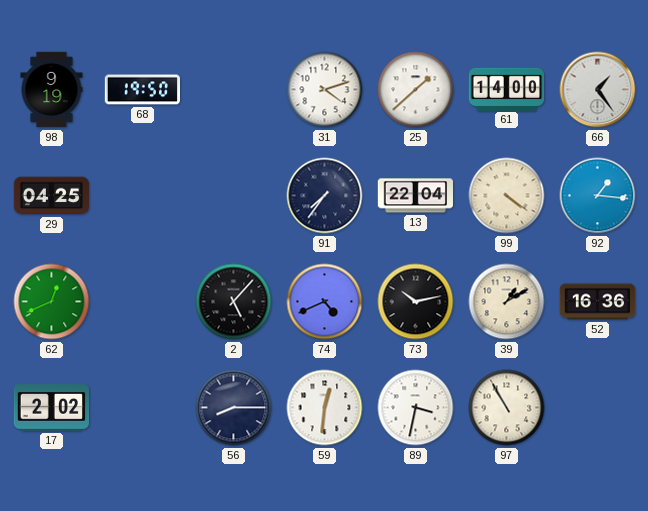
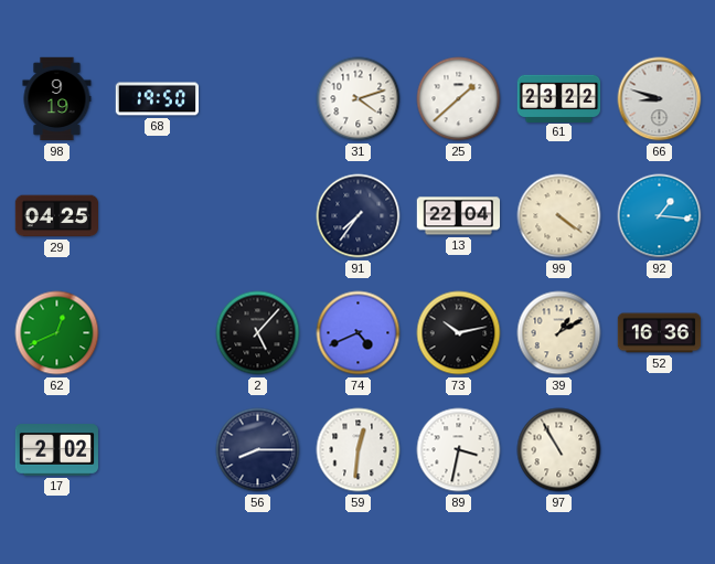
61: 14:00 -> 23:22 (559, 98)
66: 1:24 -> 8:48 (660, 99)
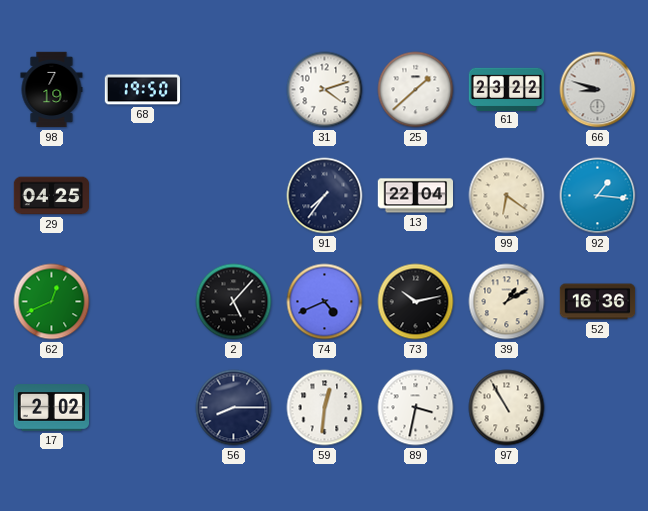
98: 9:19 -> 7:19 (52, 90)
99: 4:21 -> 6:21 (507, 196)
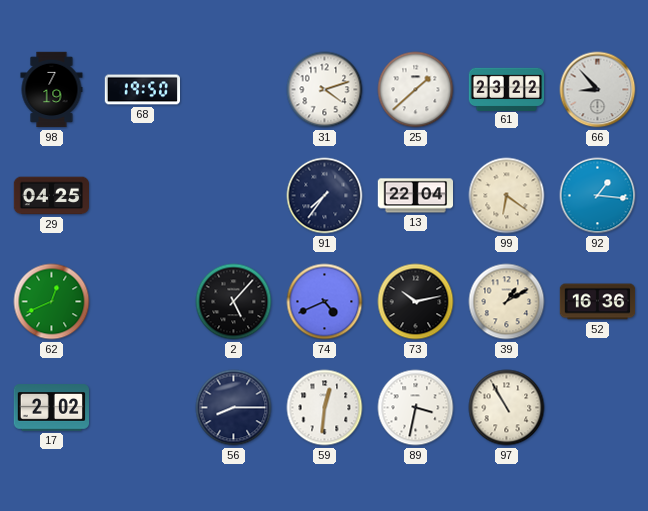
66: 8:48 -> 8:53 (598, 90)
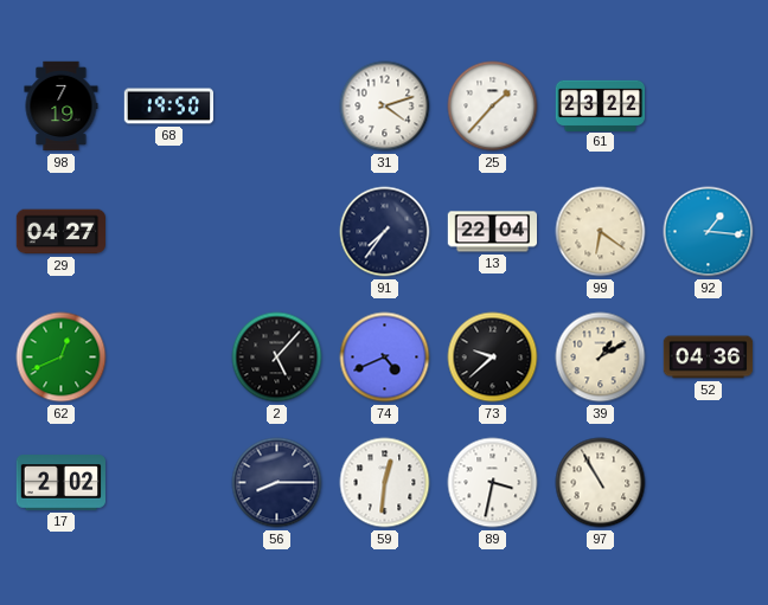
25: 1:38 -> 1:37 (493, 107)
66: 8:53 -> none (598, 90)
29: 04:25 -> 04:27 (60, 232)
73: 10:13 -> 9:38 (493, 358)
52: 16:36 -> 04:36 (709, 358)
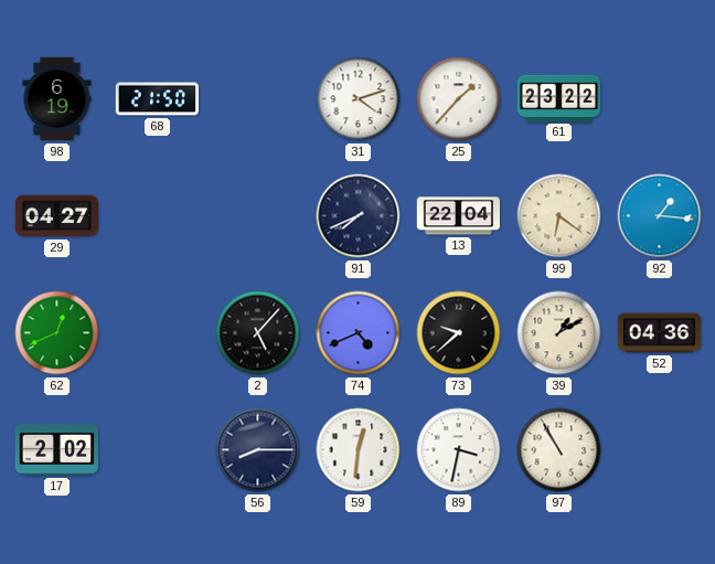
98: 7:19 -> 6:19 (57, 99)
68: 19:50 -> 21:50 (157, 99)
91: 7:36 -> 7:41 (359, 216)
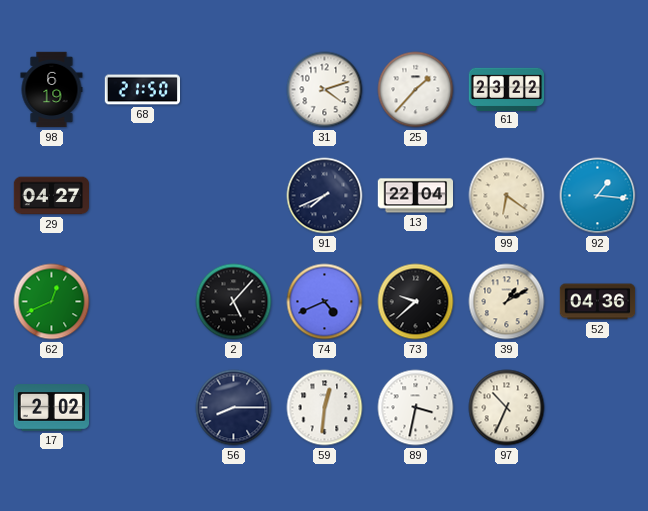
97: 10:55 -> 10:34 (507, 408)
